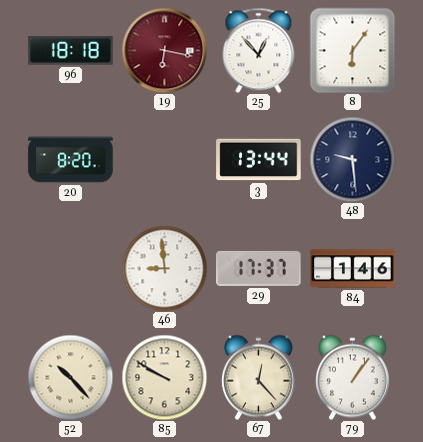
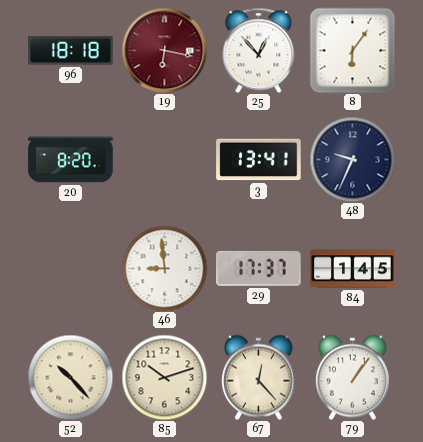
3: 13:44 -> 13:41 (259, 160)
48: 9:29 -> 9:34 (352, 159)
84: 1:46 -> 1:45 (353, 269)
85: 9:50 -> 10:12 (164, 377)
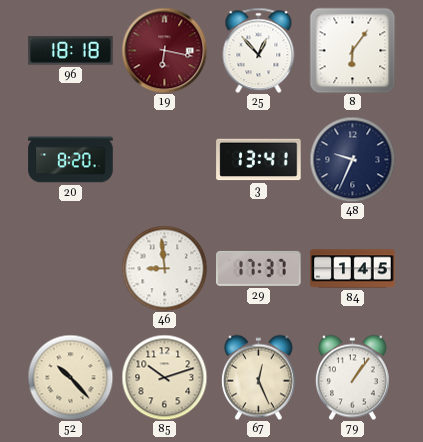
67: 12:23 -> 12:26 (258, 377)
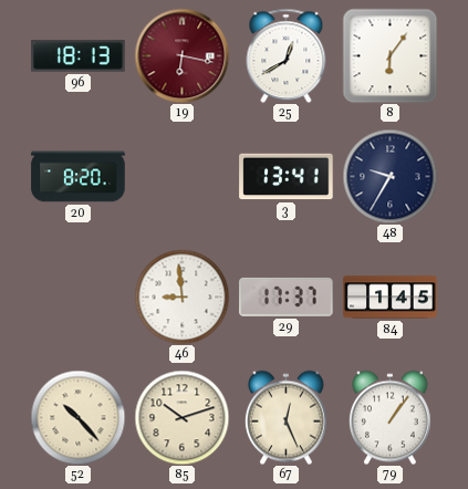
96: 18:18 -> 18:13 (79, 56)
25: 12:53 -> 12:40 (287, 55)
48: 9:34 -> 9:35 (389, 176)
